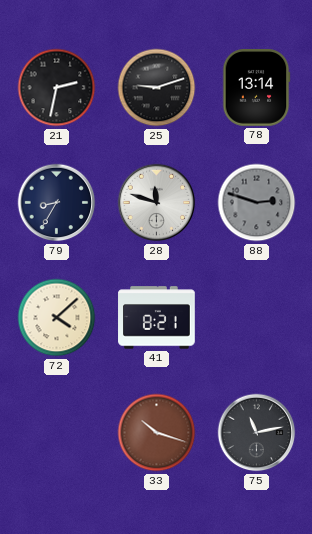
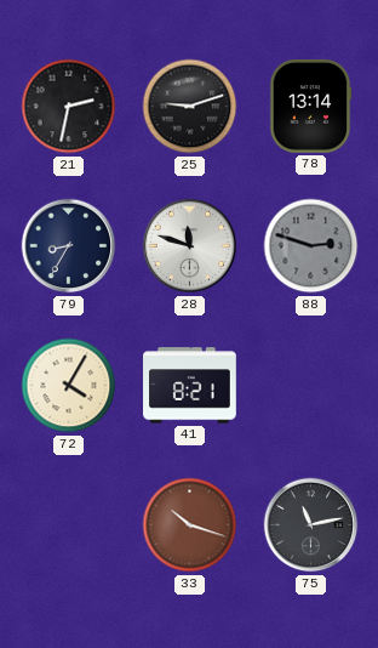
72: 4:08 -> 4:05 (69, 386)
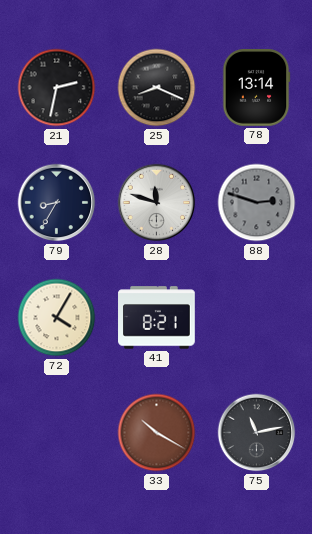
25: 9:12 -> 8:19 (157, 88)
33: 10:18 -> 10:20 (157, 433)
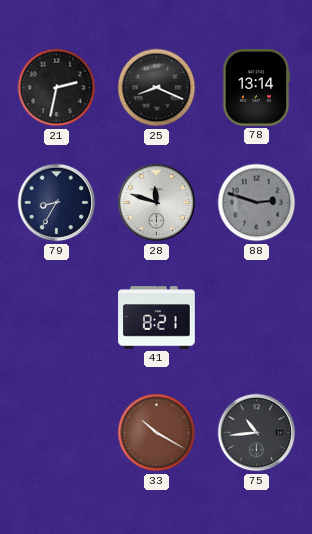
72: 4:05 -> none (57, 318)
75: 11:13 -> 10:44 (257, 433)
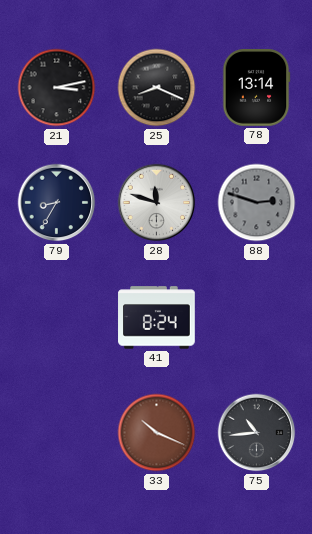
21: 2:32 -> 3:13 (57, 88)
41: 8:21 -> 8:24 (157, 318)
33: 10:20 -> 10:19 (157, 433)
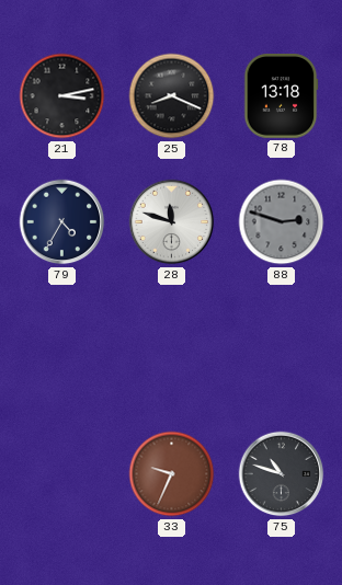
78: 13:14 -> 13:18 (281, 96)
79: 8:35 -> 4:35 (62, 222)
41: 8:24 -> none (157, 318)
33: 10:19 -> 9:34 (172, 474)
75: 10:44 -> 10:48 (282, 474)
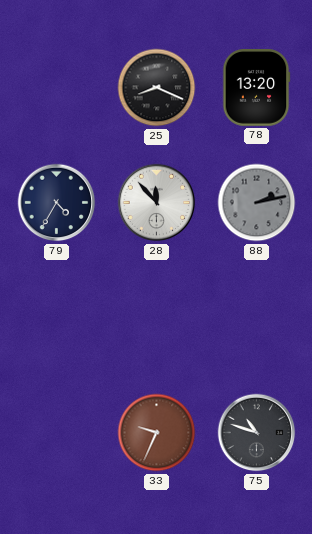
21: 3:13 -> none (62, 96)
78: 13:18 -> 13:20 (256, 88)
28: 11:48 -> 11:53 (157, 203)
88: 2:48 -> 2:13 (257, 203)
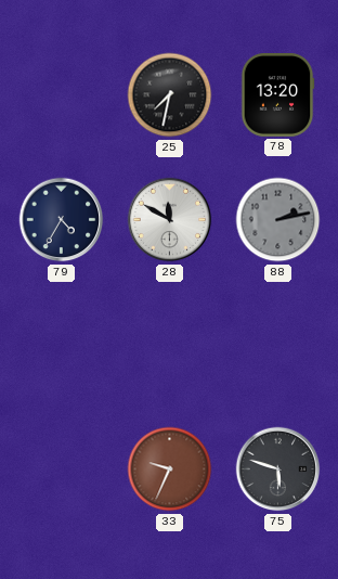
25: 8:19 -> 7:32 (170, 95)
28: 11:53 -> 11:50 (170, 220)
75: 10:48 -> 5:48 (278, 469)
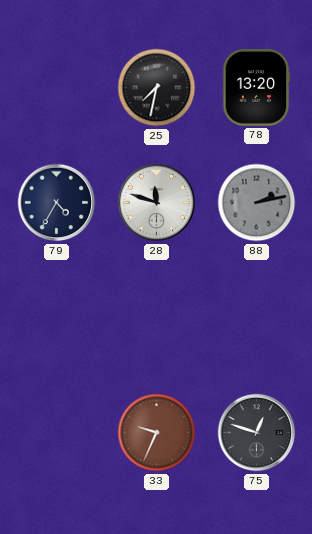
28: 11:50 -> 11:48 (157, 203)
75: 5:48 -> 12:48 (257, 433)
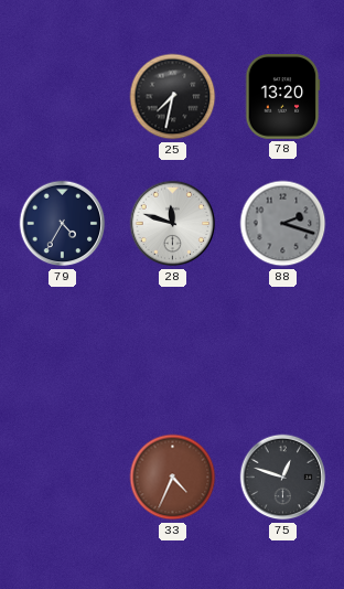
88: 2:13 -> 2:18 (283, 224)
33: 9:34 -> 4:34 (173, 478)
